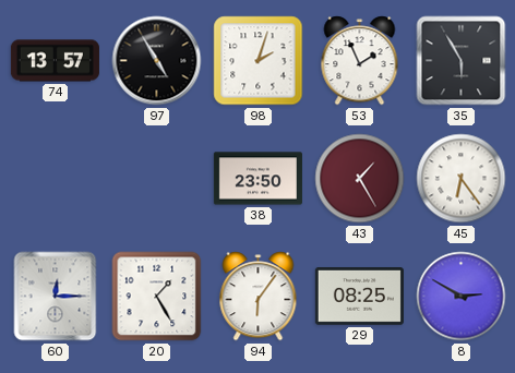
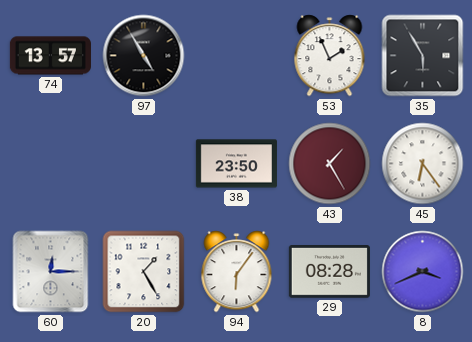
98: 2:03 -> none (259, 61)
29: 08:25 -> 08:28 (329, 272)
8: 2:50 -> 3:41 (423, 272)
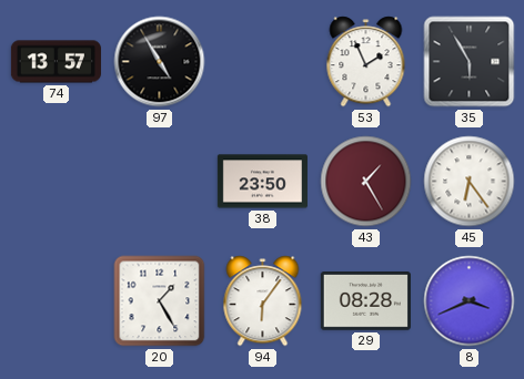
60: 12:15 -> none (51, 272)
